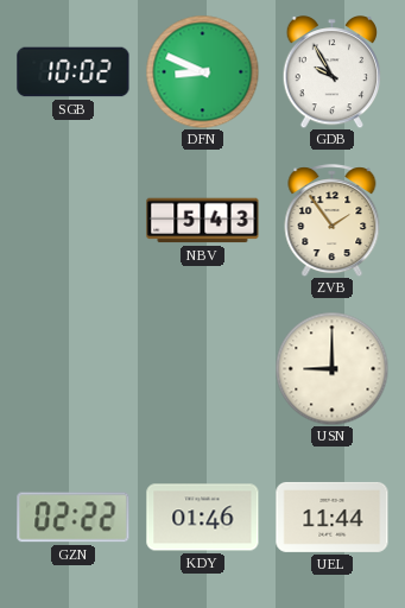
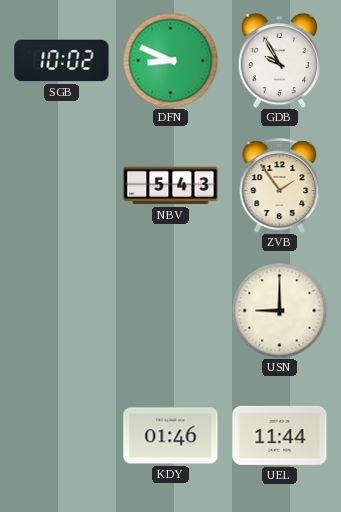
GZN: 02:22 -> none (74, 518)
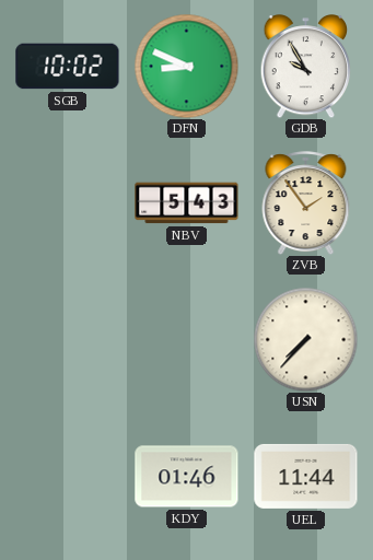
USN: 9:00 -> 7:37 (305, 339)
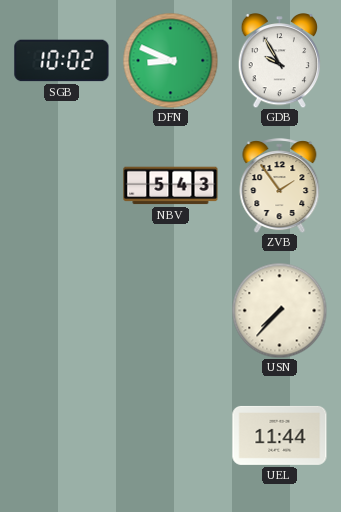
KDY: 01:46 -> none (187, 477)
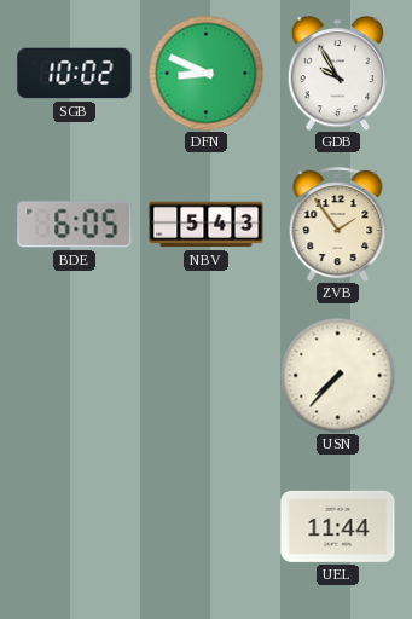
BDE: none -> 6:05 (75, 225)
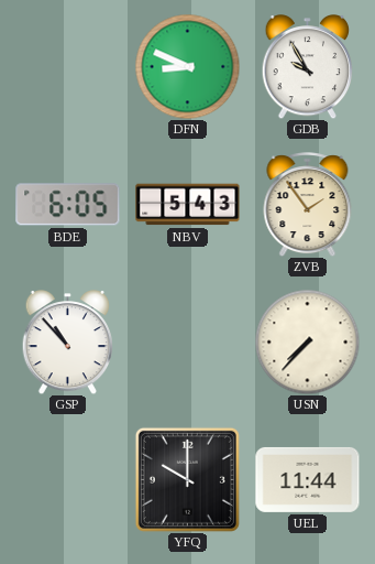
SGB: 10:02 -> none (75, 74)
GSP: none -> 10:53 (68, 343)
YFQ: none -> 10:00 (187, 479)
